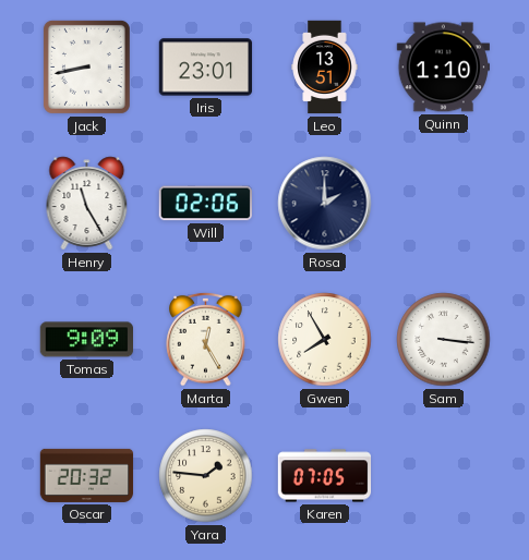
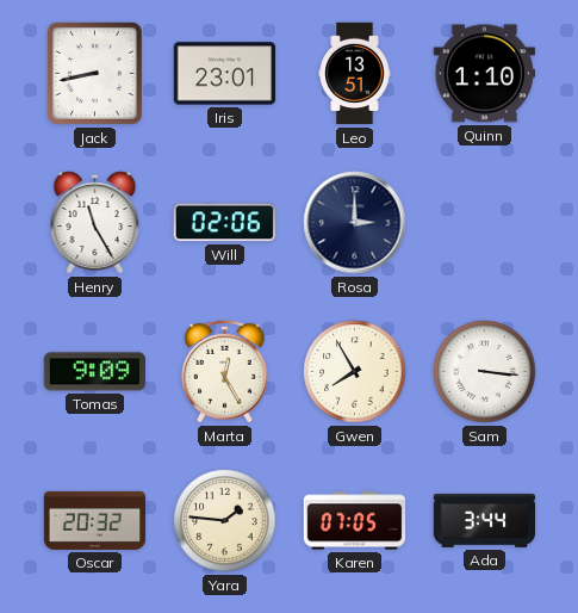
Rosa: 2:00 -> 3:00 (355, 223)
Ada: none -> 3:44 (485, 520)
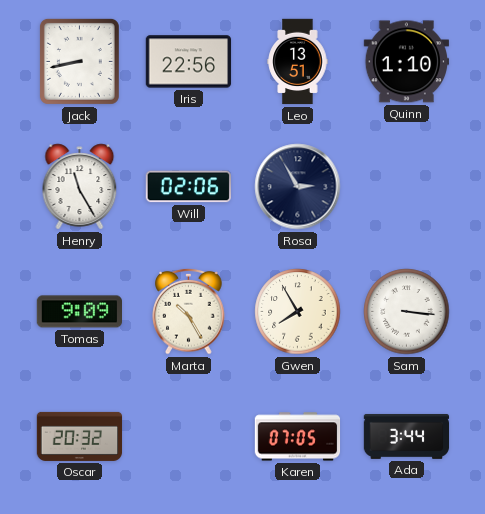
Iris: 23:01 -> 22:56 (189, 62)
Rosa: 3:00 -> 2:55 (298, 187)
Marta: 12:25 -> 10:25 (189, 311)
Yara: 1:46 -> none (225, 521)
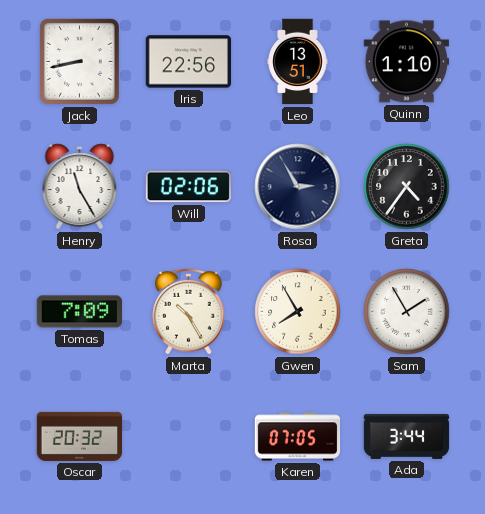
Greta: none -> 4:36 (407, 187)
Tomas: 9:09 -> 7:09 (79, 312)
Sam: 3:16 -> 1:55 (407, 312)
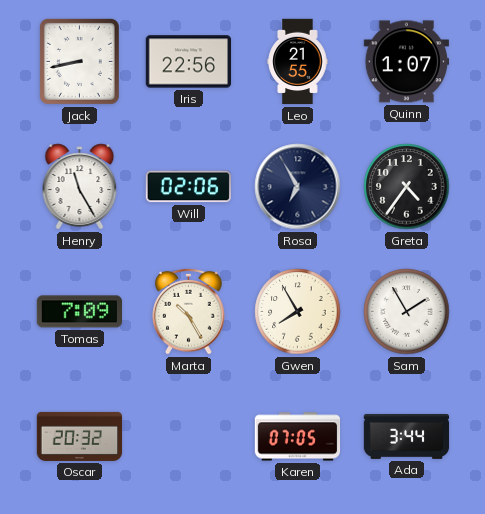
Leo: 13:51 -> 21:55 (298, 62)
Quinn: 1:10 -> 1:07 (406, 62)
Rosa: 2:55 -> 6:55 (298, 187)
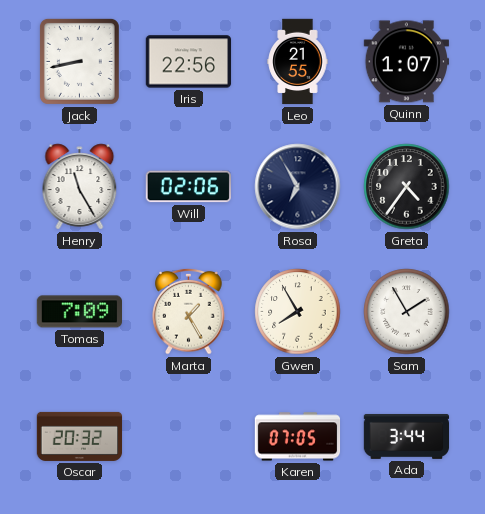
Marta: 10:25 -> 1:25 (189, 311)
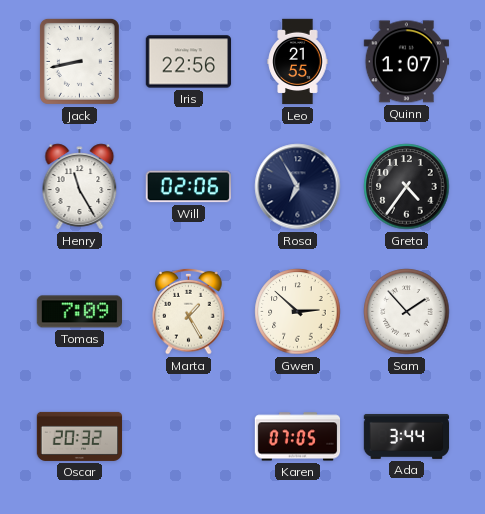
Gwen: 7:55 -> 2:52 (298, 312)
Sam: 1:55 -> 1:53 (407, 312)
